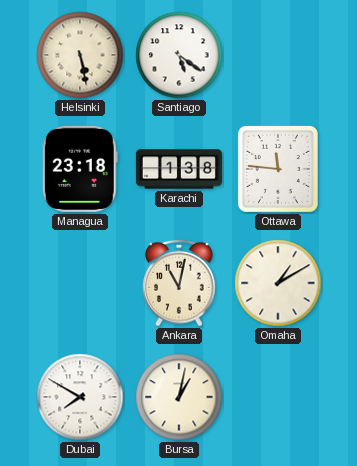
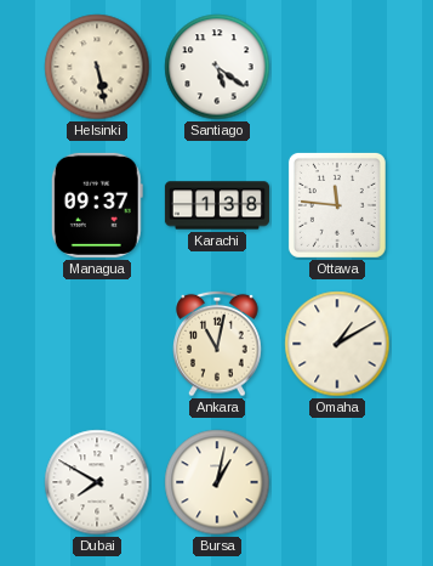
Managua: 23:18 -> 09:37 (97, 205)
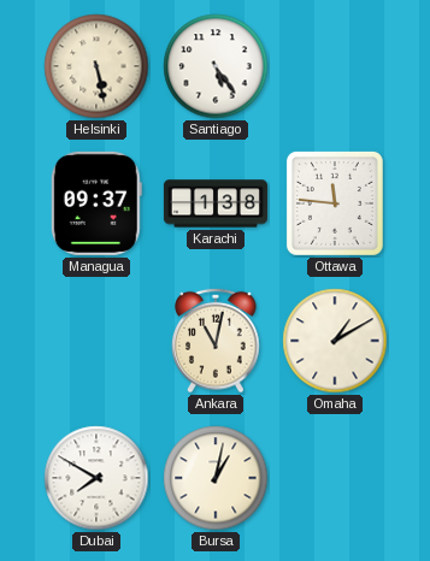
Santiago: 5:21 -> 5:24 (216, 66)
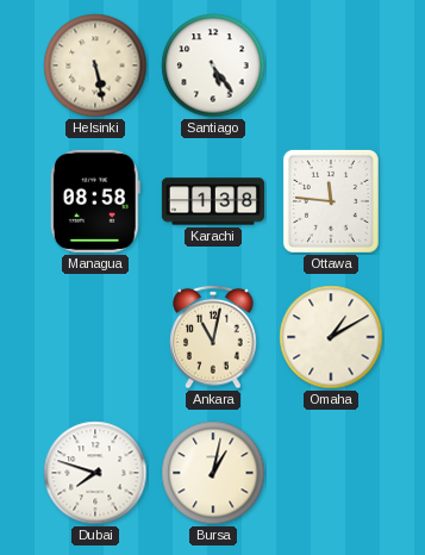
Managua: 09:37 -> 08:58 (95, 201)
Dubai: 7:50 -> 7:48 (95, 473)
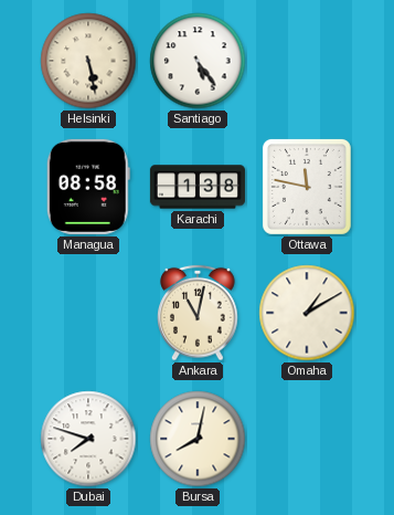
Ottawa: 11:46 -> 11:47 (307, 187)
Bursa: 1:02 -> 8:02 (198, 439)
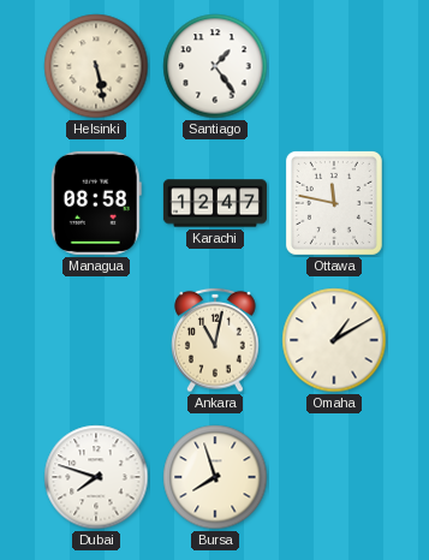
Santiago: 5:24 -> 1:24 (215, 66)
Karachi: 1:38 -> 12:47 (215, 203)
Bursa: 8:02 -> 7:57 (215, 477)
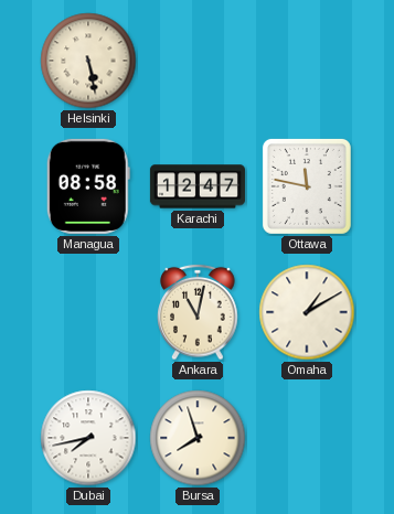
Santiago: 1:24 -> none (215, 66)
Dubai: 7:48 -> 7:43 (88, 438)
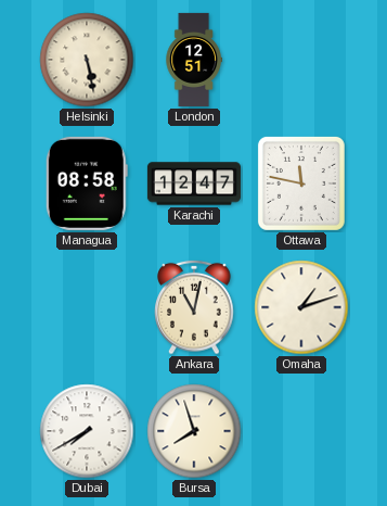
London: none -> 12:51 (194, 60)
Omaha: 1:10 -> 1:12 (301, 307)
Dubai: 7:43 -> 7:40 (87, 431)
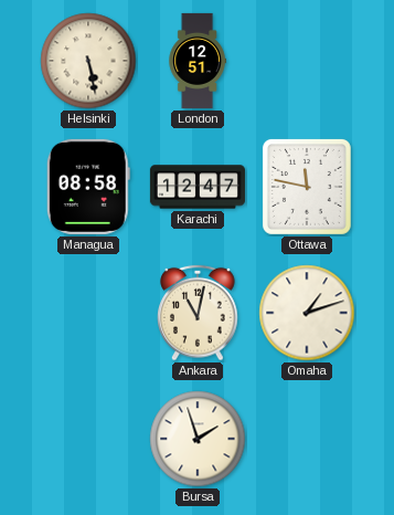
Dubai: 7:40 -> none (87, 431)
Bursa: 7:57 -> 1:57 (198, 439)
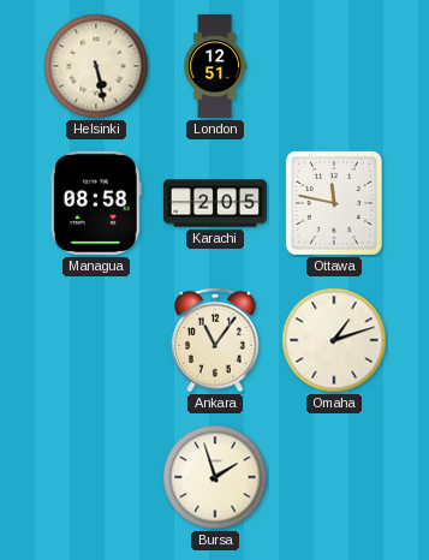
Karachi: 12:47 -> 2:05 (215, 203)
Ankara: 11:02 -> 11:06 (215, 340)
